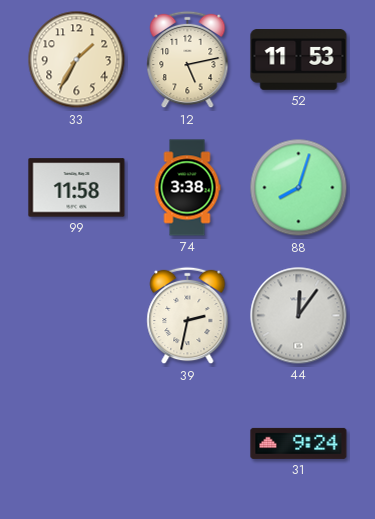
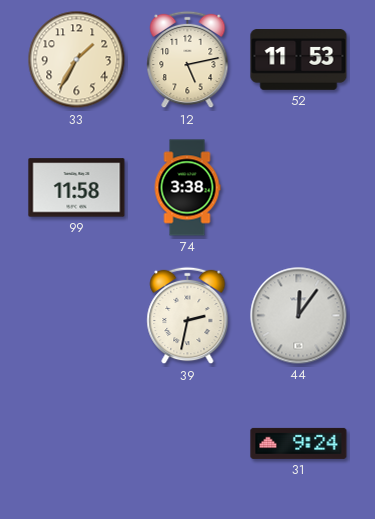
88: 8:03 -> none (299, 188)
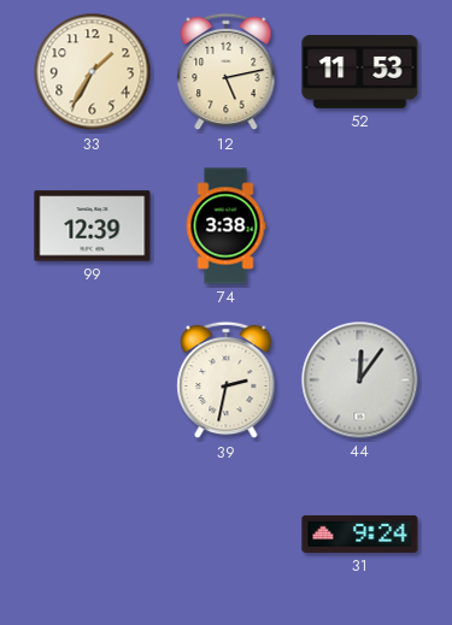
99: 11:58 -> 12:39 (93, 226)
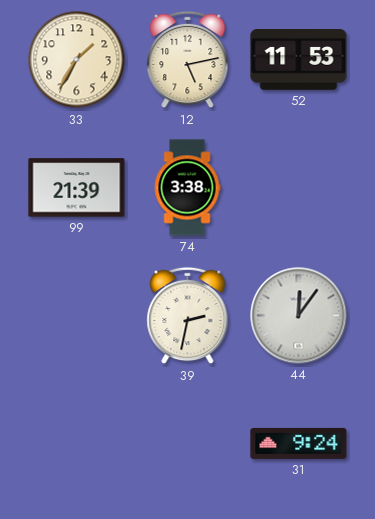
99: 12:39 -> 21:39 (77, 188)
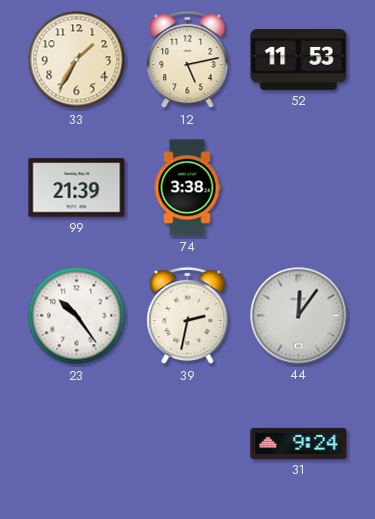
23: none -> 10:24 (77, 316)
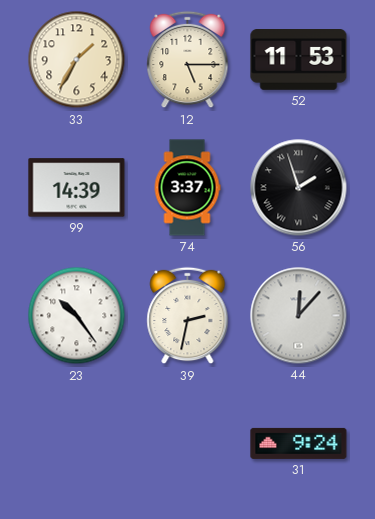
12: 5:13 -> 5:15 (188, 60)
99: 21:39 -> 14:39 (77, 188)
74: 3:38 -> 3:37 (187, 188)
56: none -> 1:57 (299, 188)
44: 12:06 -> 12:07 (299, 316)
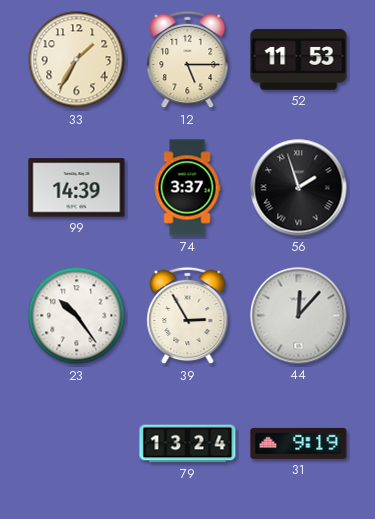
39: 2:32 -> 2:55 (188, 316)
79: none -> 13:24 (188, 444)
31: 9:24 -> 9:19 (299, 443)
